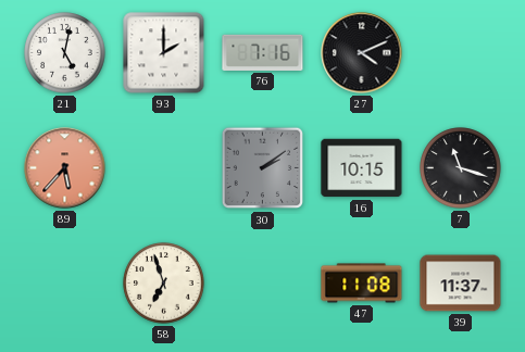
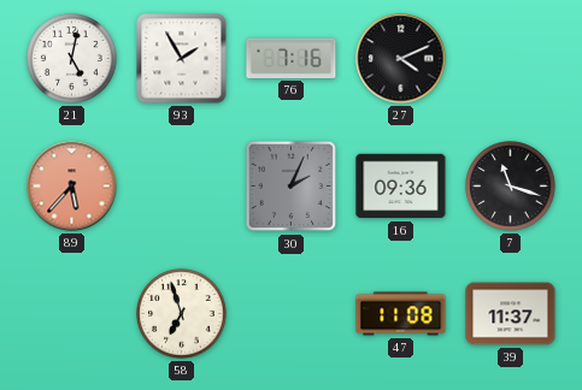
93: 2:00 -> 1:55 (182, 59)
30: 2:09 -> 2:04 (292, 187)
16: 10:15 -> 09:36 (401, 187)
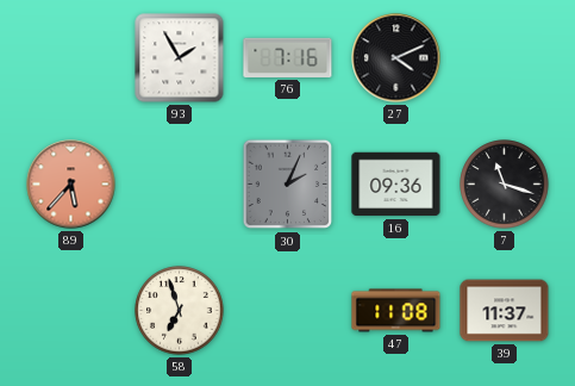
21: 5:02 -> none (72, 59)
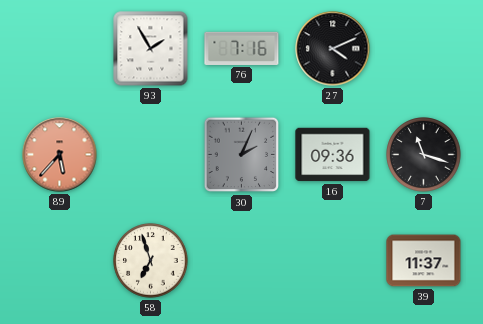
47: 11:08 -> none (396, 311)
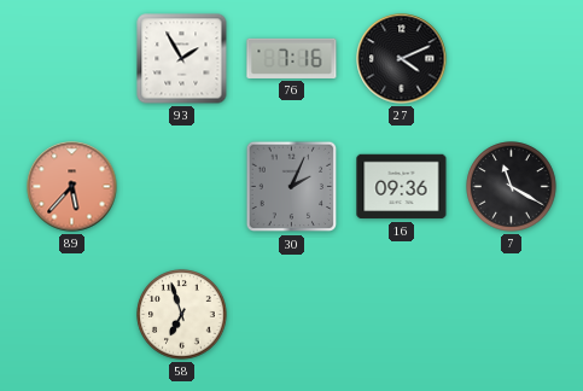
7: 11:18 -> 11:20 (512, 187)
39: 11:37 -> none (424, 261)
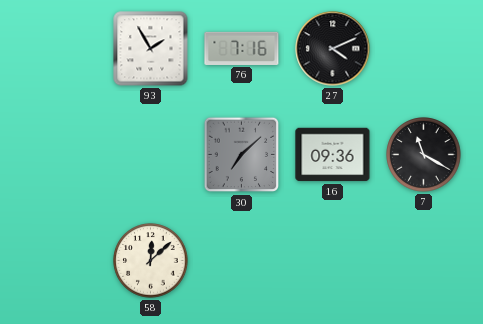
89: 5:37 -> none (72, 187)
30: 2:04 -> 7:08 (242, 155)
58: 6:57 -> 12:08 (151, 261)
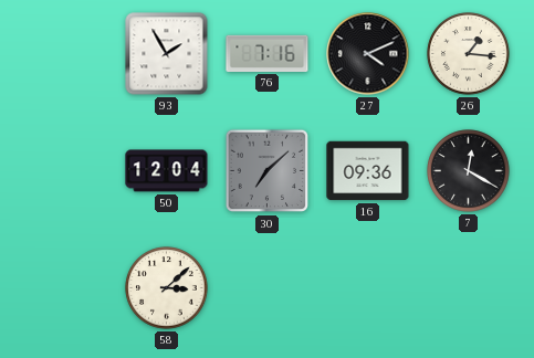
26: none -> 1:16 (469, 54)
50: none -> 12:04 (167, 171)
7: 11:20 -> 12:20 (469, 171)
58: 12:08 -> 3:08 (167, 288)
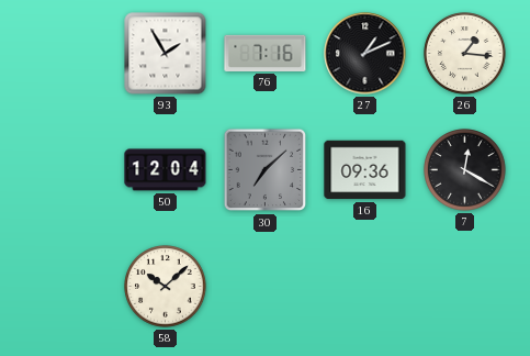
27: 4:11 -> 1:11 (365, 54)
58: 3:08 -> 10:08 (166, 287)
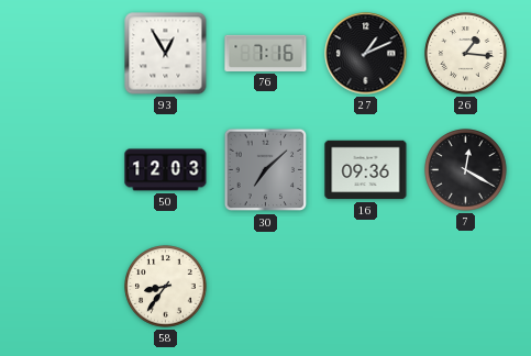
93: 1:55 -> 12:55 (166, 54)
50: 12:04 -> 12:03 (166, 170)
58: 10:08 -> 8:36 (166, 287)
